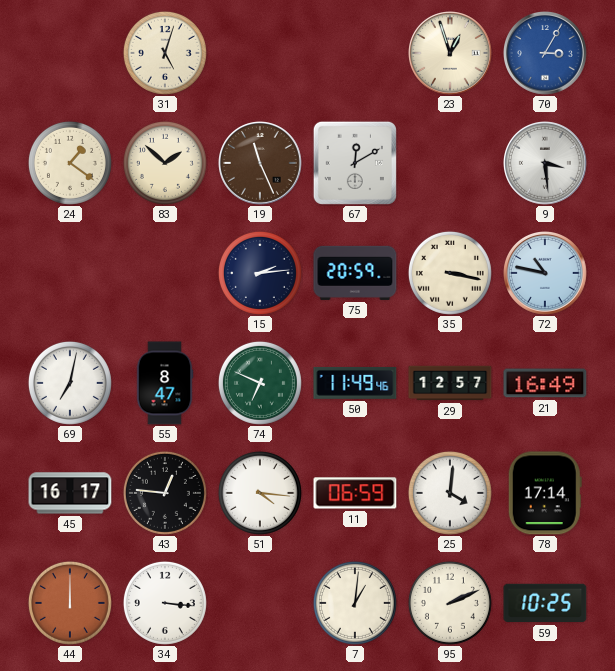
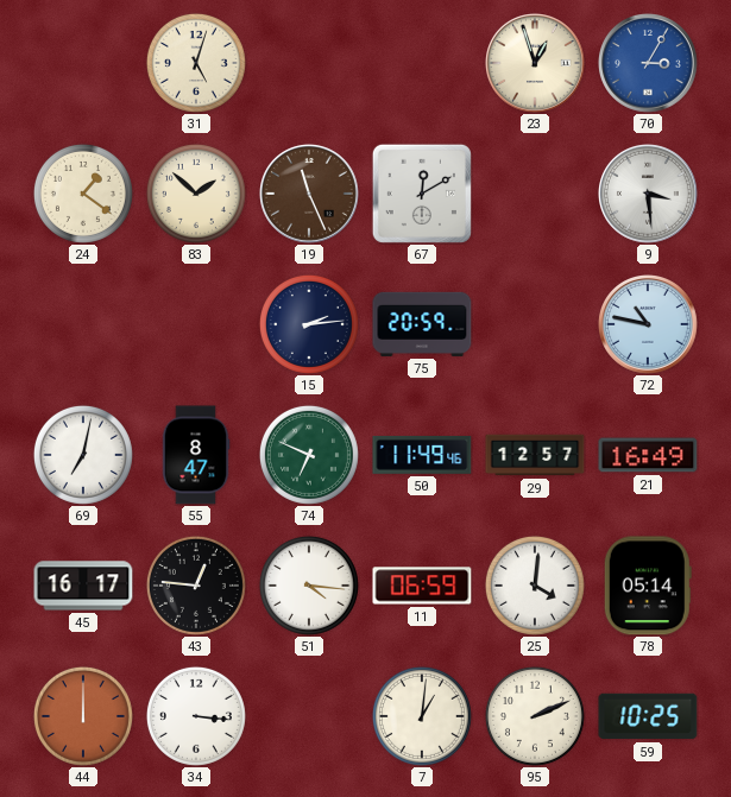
35: 3:17 -> none (450, 273)
78: 17:14 -> 05:14 (648, 586)
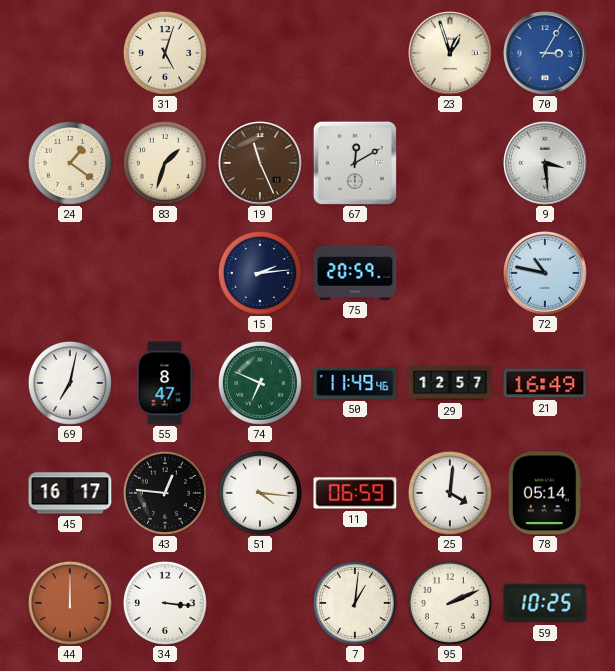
83: 1:52 -> 1:33 (165, 163)
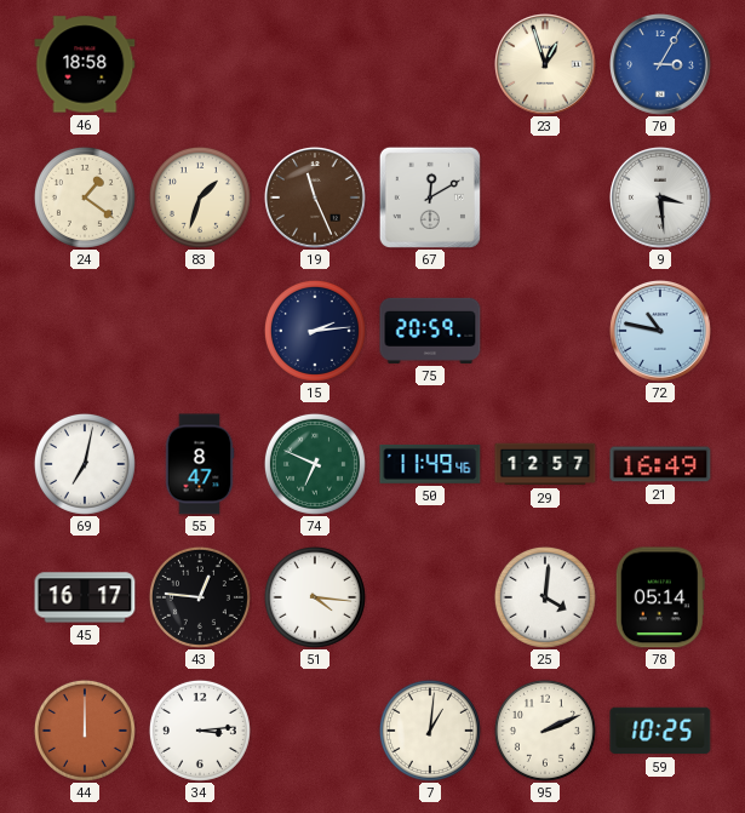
46: none -> 18:58 (85, 64)
31: 5:03 -> none (165, 53)
11: 06:59 -> none (355, 493)
34: 3:16 -> 3:14 (200, 731)
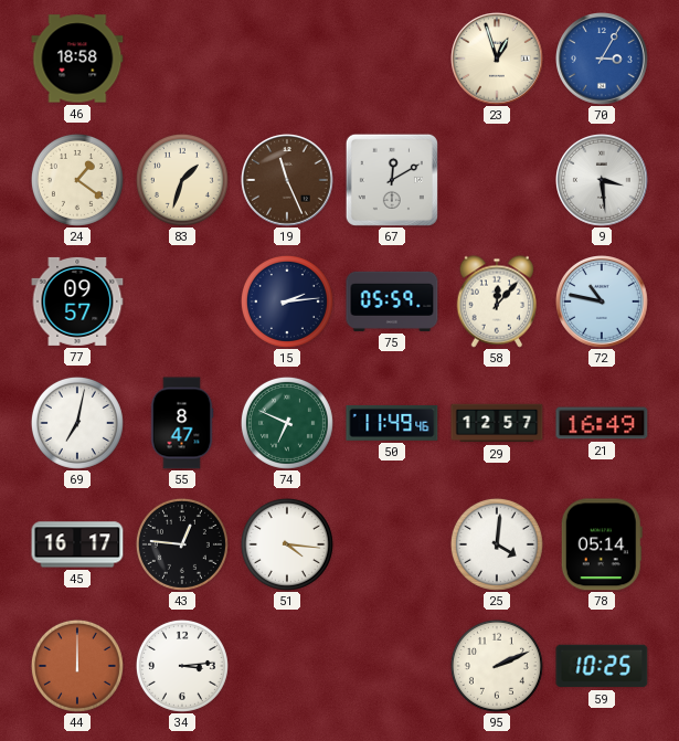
77: none -> 09:57 (77, 301)
75: 20:59 -> 05:59 (392, 301)
58: none -> 12:07 (497, 301)
7: 1:01 -> none (430, 731)
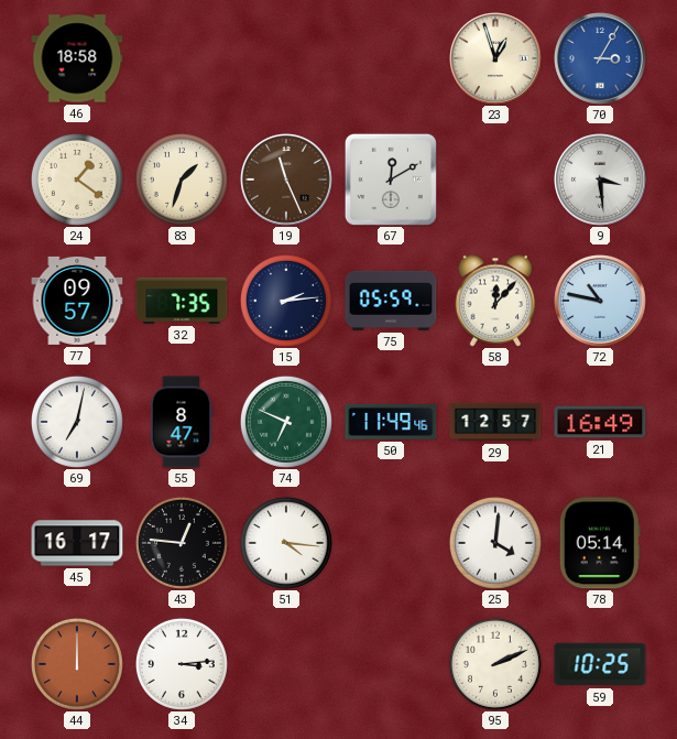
32: none -> 7:35 (182, 301)
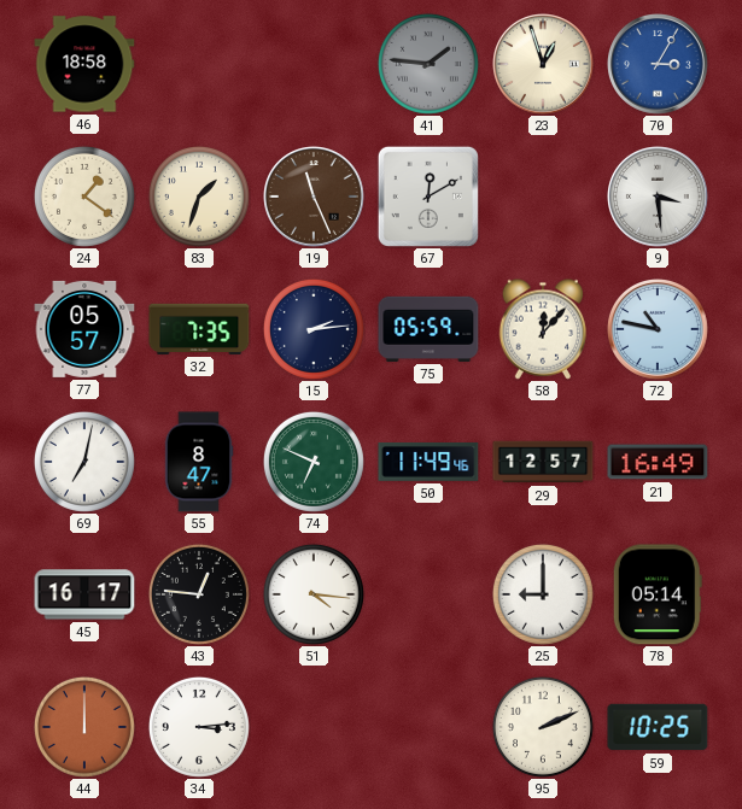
41: none -> 1:46 (428, 64)
77: 09:57 -> 05:57 (84, 329)
25: 4:01 -> 9:00 (543, 594)
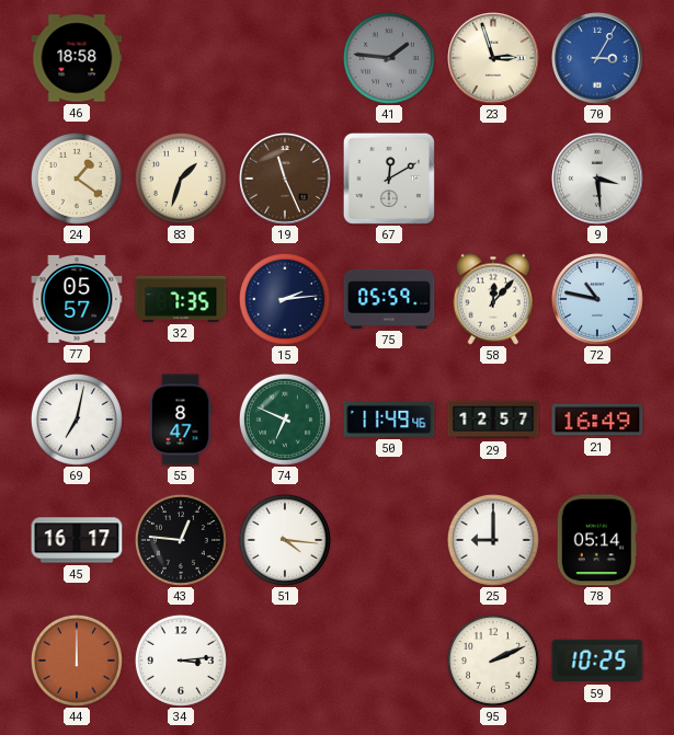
23: 12:57 -> 2:57 (494, 59)
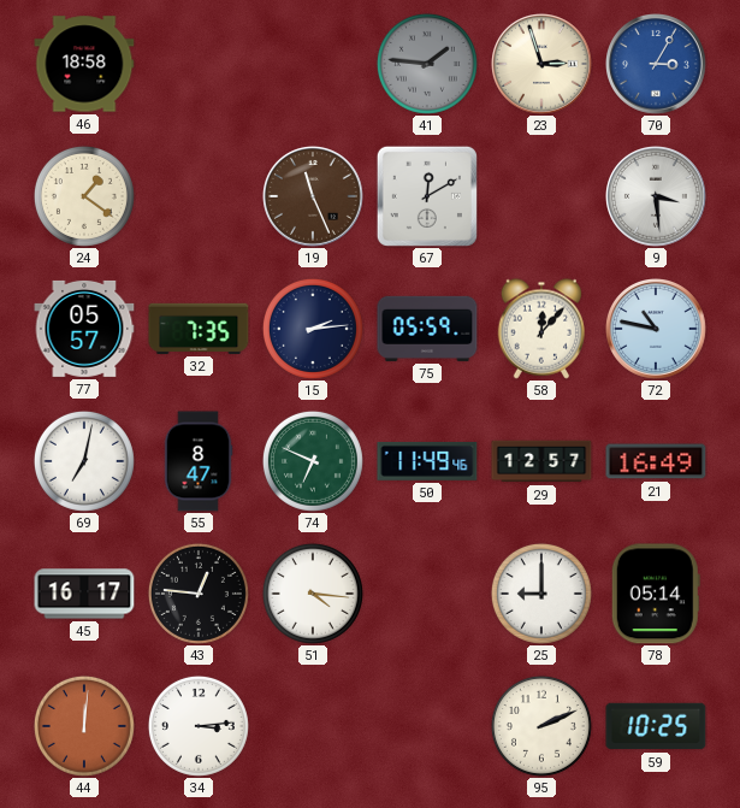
83: 1:33 -> none (181, 179)
44: 12:00 -> 12:01 (84, 726)
